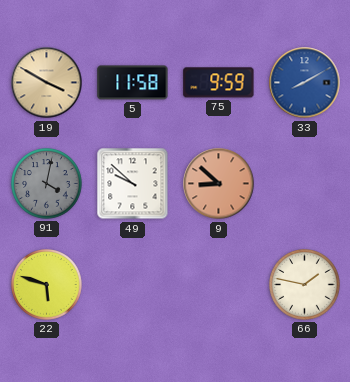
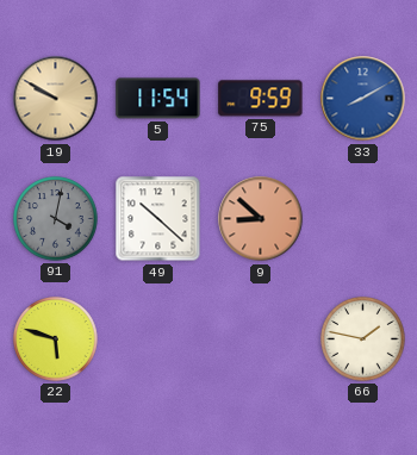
19: 3:50 -> 9:50 (56, 99)
5: 11:58 -> 11:54 (158, 99)
49: 9:52 -> 10:22 (158, 219)
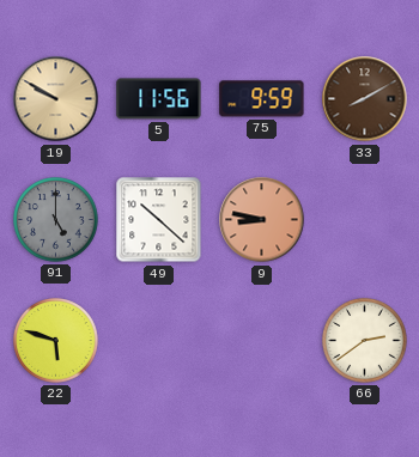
5: 11:54 -> 11:56 (159, 99)
33 dial: blue -> brown (365, 99)
91: 4:02 -> 5:00 (56, 220)
9: 8:52 -> 8:47 (262, 220)
66: 1:47 -> 2:39 (365, 341)
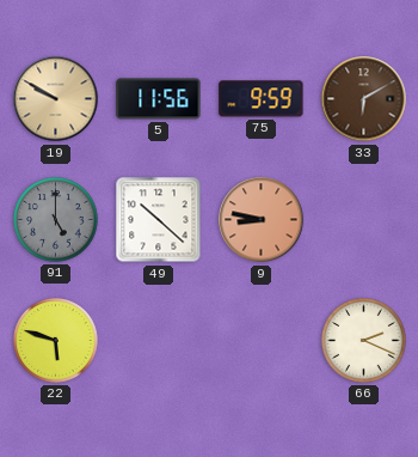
33: 8:10 -> 6:10 (364, 99)
66: 2:39 -> 2:19 (364, 341)
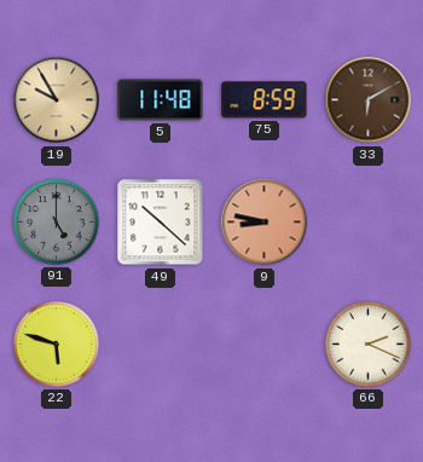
19: 9:50 -> 9:55 (57, 100)
5: 11:56 -> 11:48 (161, 100)
75: 9:59 -> 8:59 (265, 100)
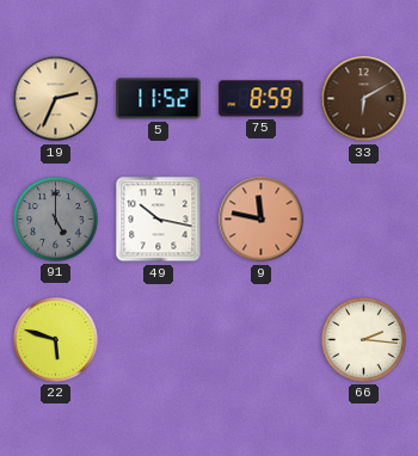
19: 9:55 -> 2:34 (56, 99)
5: 11:48 -> 11:52 (159, 99)
49: 10:22 -> 10:17 (159, 220)
9: 8:47 -> 11:47 (262, 220)
66: 2:19 -> 2:16 (364, 340)
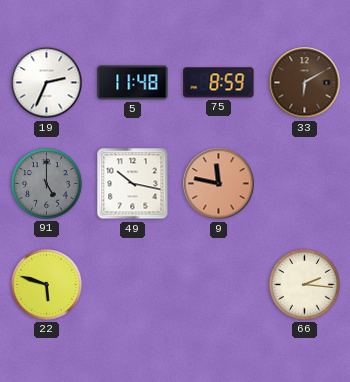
19 dial: champagne -> white (47, 83)
5: 11:52 -> 11:48 (133, 83)
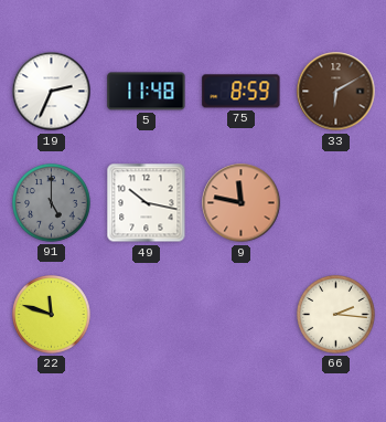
22: 5:48 -> 11:48 (52, 315)
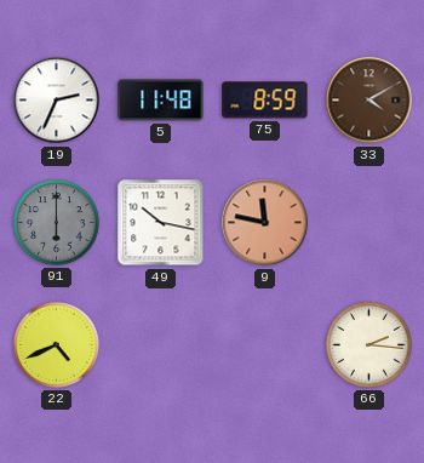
33: 6:10 -> 4:10 (369, 101)
91: 5:00 -> 6:00 (57, 223)
22: 11:48 -> 4:41 (57, 345)
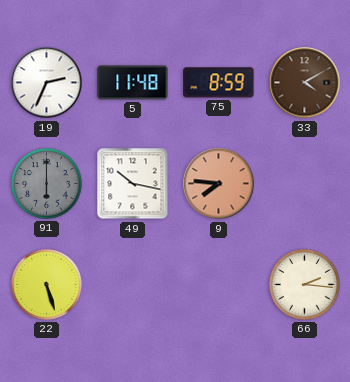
9: 11:47 -> 7:46 (219, 184)
22: 4:41 -> 5:27 (47, 285)
